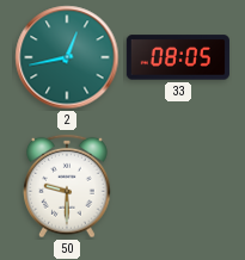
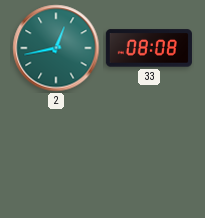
33: 08:05 -> 08:08 (149, 48)
50: 9:30 -> none (68, 186)
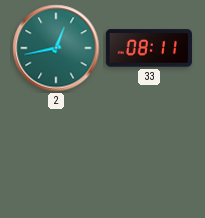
33: 08:08 -> 08:11 (149, 48)
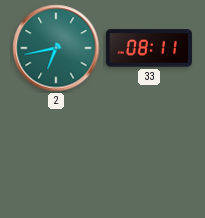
2: 12:43 -> 6:43 (56, 48)
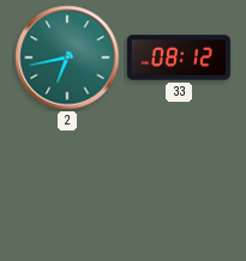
33: 08:11 -> 08:12 (179, 57)
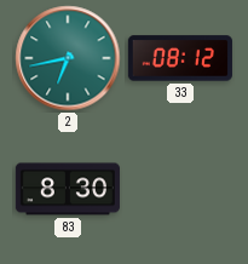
83: none -> 8:30 (68, 189)
